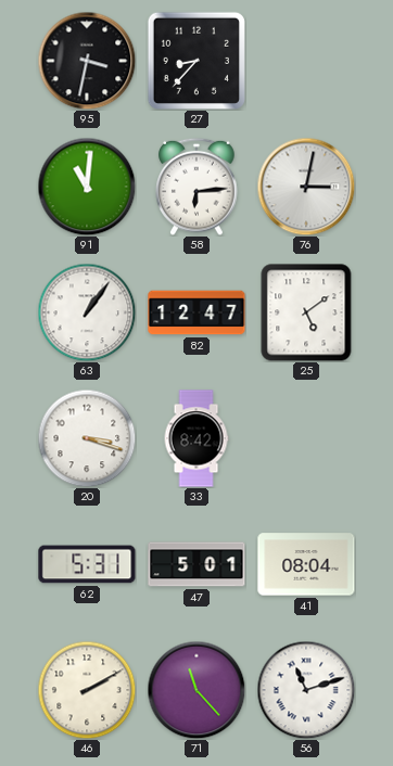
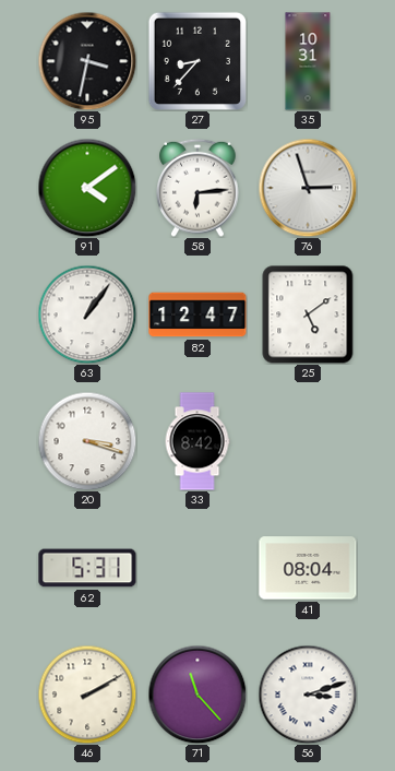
35: none -> 10:31 (308, 61)
91: 11:01 -> 4:09 (87, 188)
76: 3:02 -> 2:57 (308, 188)
47: 5:01 -> none (196, 564)
56: 11:12 -> 3:12 (308, 695)
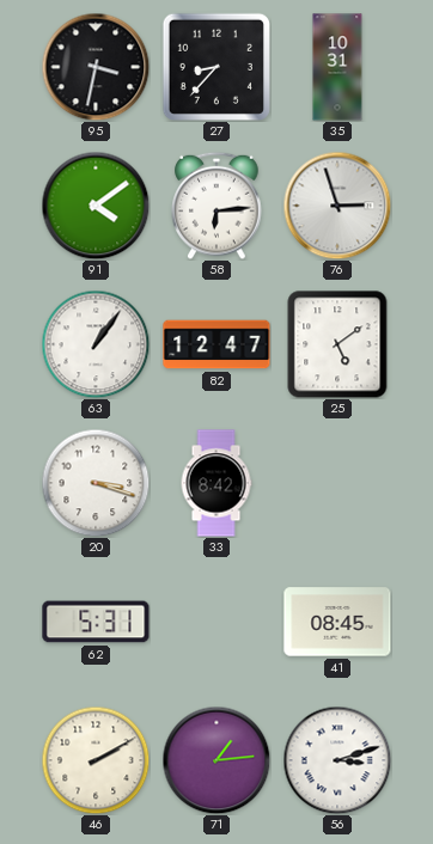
41: 08:04 -> 08:45 (337, 622)
71: 11:23 -> 1:14 (216, 760)
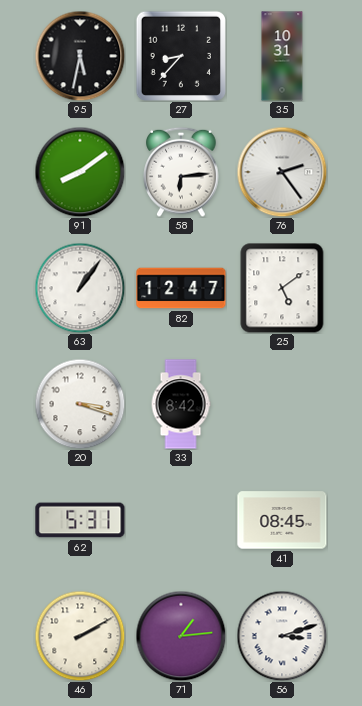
95: 3:32 -> 5:32 (80, 56)
91: 4:09 -> 8:09 (80, 172)
76: 2:57 -> 2:24 (282, 172)
